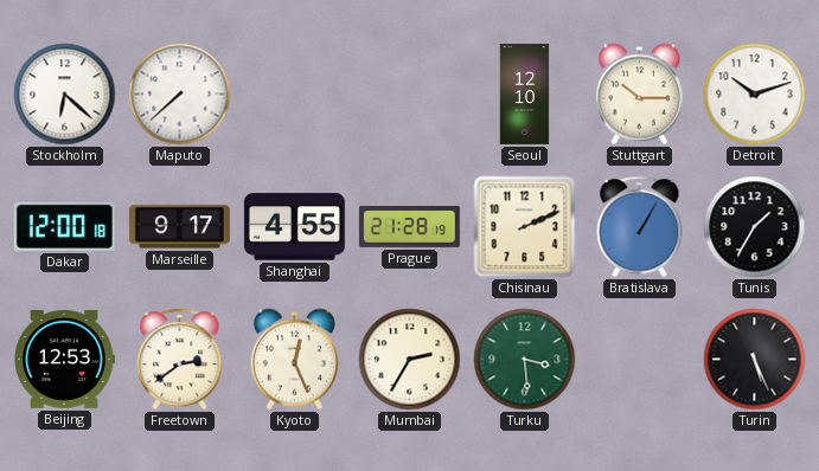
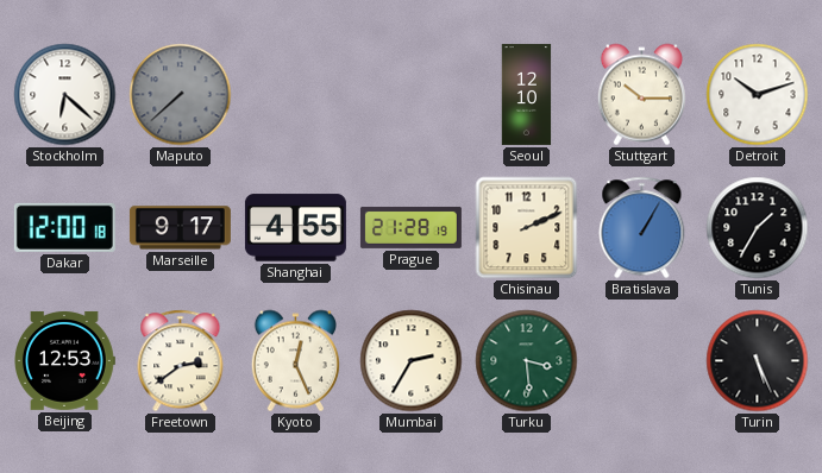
Maputo dial: white -> grey (181, 95)
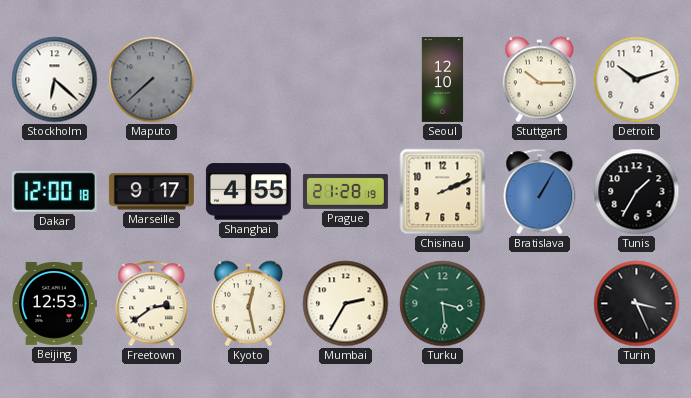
Kyoto: 12:26 -> 12:28 (248, 304)
Turin: 5:26 -> 3:26 (637, 304)
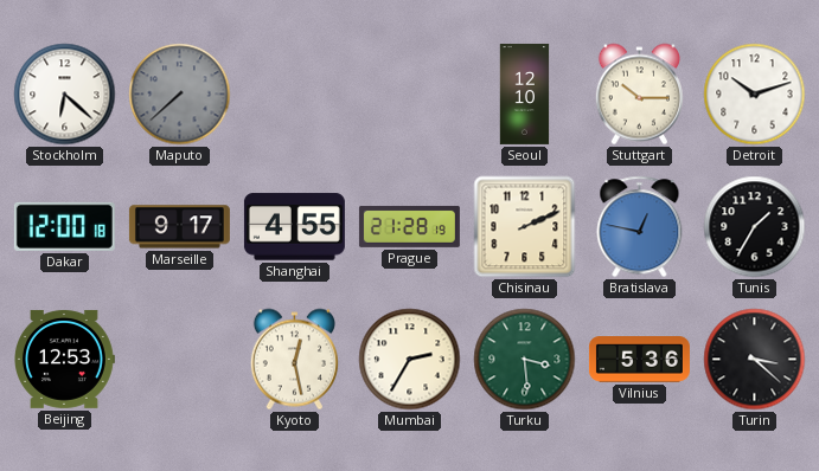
Bratislava: 1:05 -> 12:47 (640, 227)
Freetown: 2:39 -> none (152, 304)
Vilnius: none -> 5:36 (639, 360)
Turin: 3:26 -> 3:22 (755, 360)
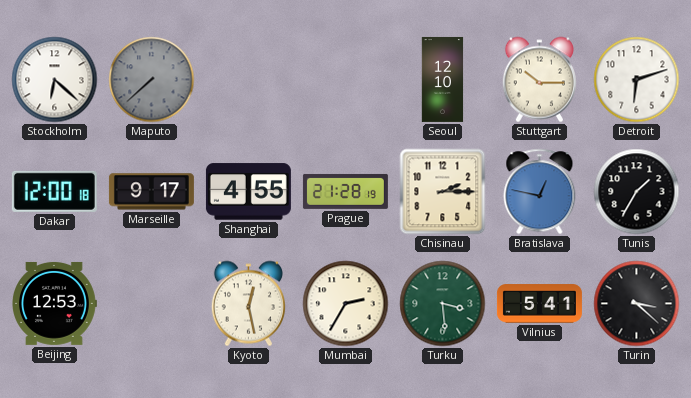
Detroit: 10:12 -> 6:12 (637, 80)
Chisinau: 2:11 -> 2:15 (443, 192)
Vilnius: 5:36 -> 5:41 (539, 304)
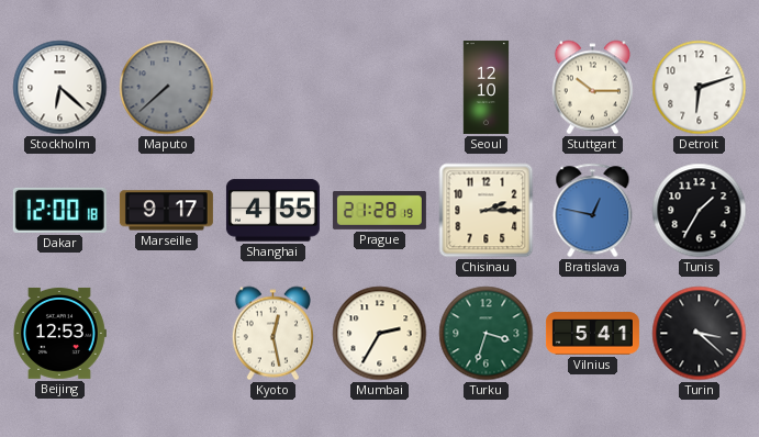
Turku: 3:29 -> 3:33 (487, 334)
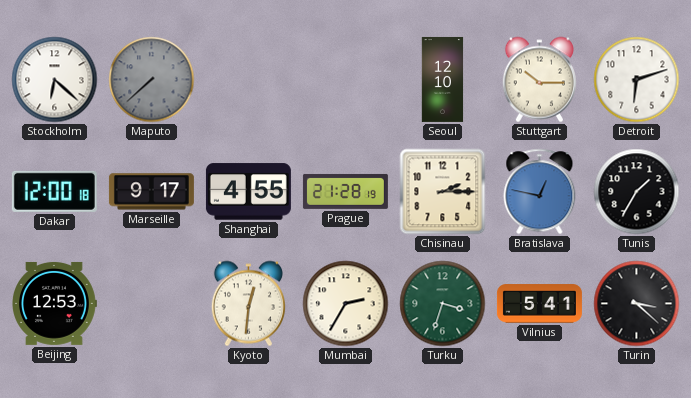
Kyoto: 12:28 -> 12:31 (248, 304)
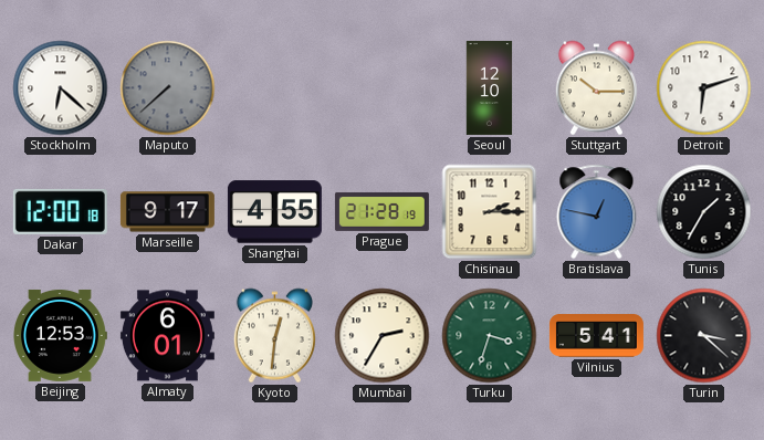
Almaty: none -> 6:01 (167, 336)
